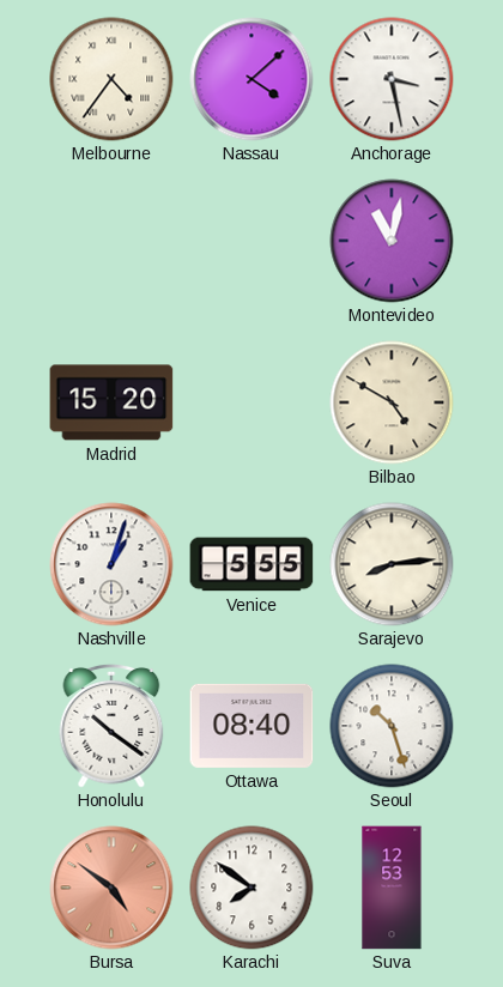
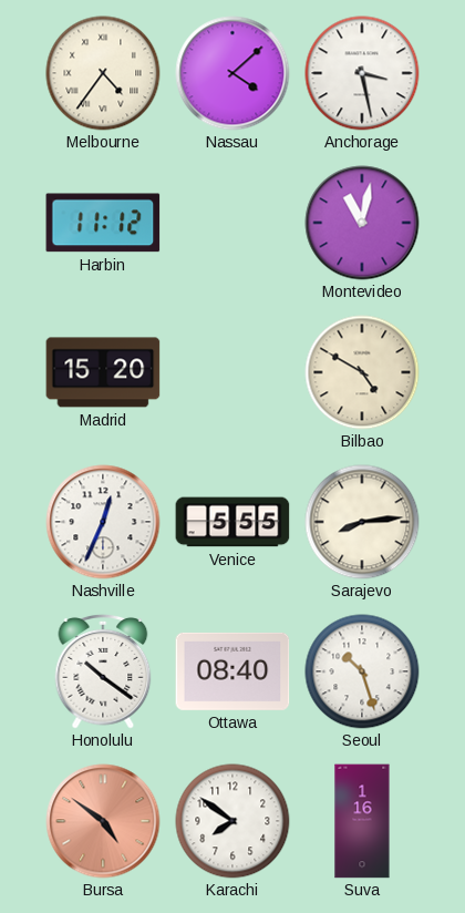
Harbin: none -> 11:12 (103, 223)
Nashville: 1:03 -> 12:34 (103, 522)
Suva: 12:53 -> 1:16 (362, 821)
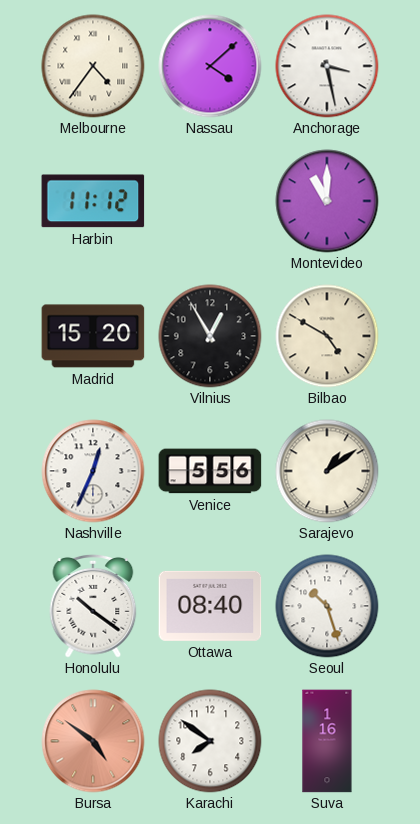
Montevideo: 11:02 -> 11:00 (327, 201)
Vilnius: none -> 12:55 (210, 336)
Venice: 5:55 -> 5:56 (210, 471)
Sarajevo: 8:14 -> 1:09 (327, 471)
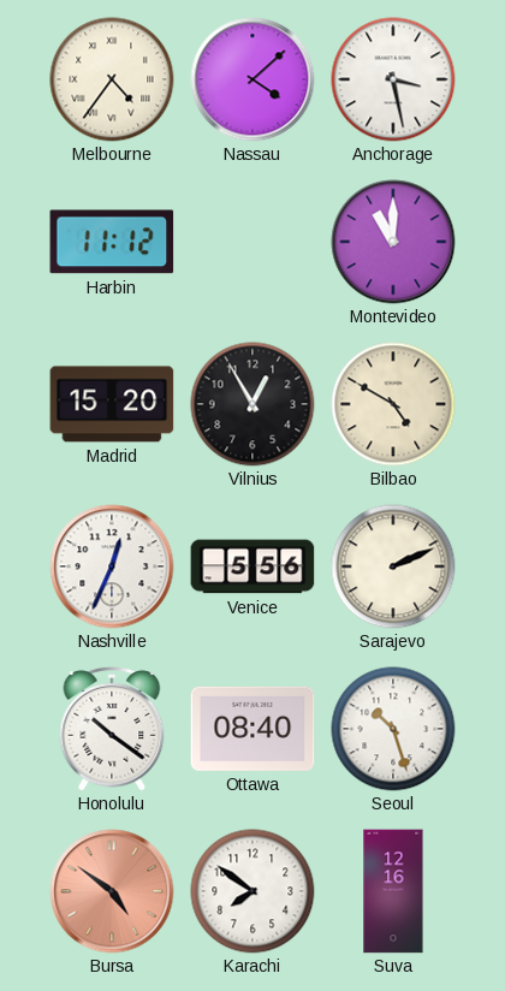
Sarajevo: 1:09 -> 2:11 (393, 566)
Suva: 1:16 -> 12:16 (393, 891)
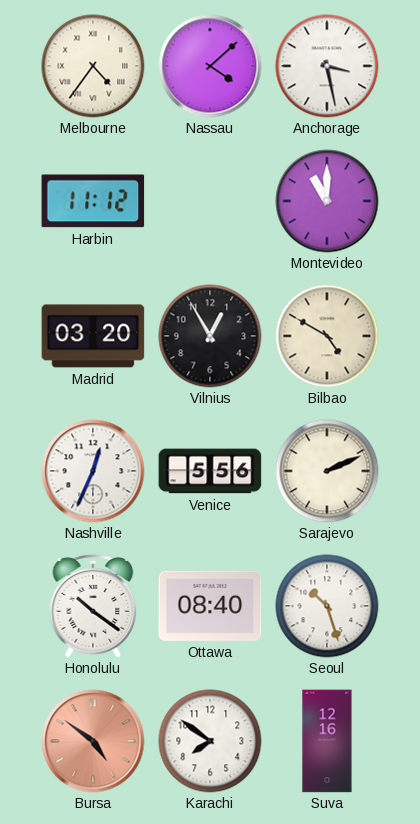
Madrid: 15:20 -> 03:20 (93, 336)
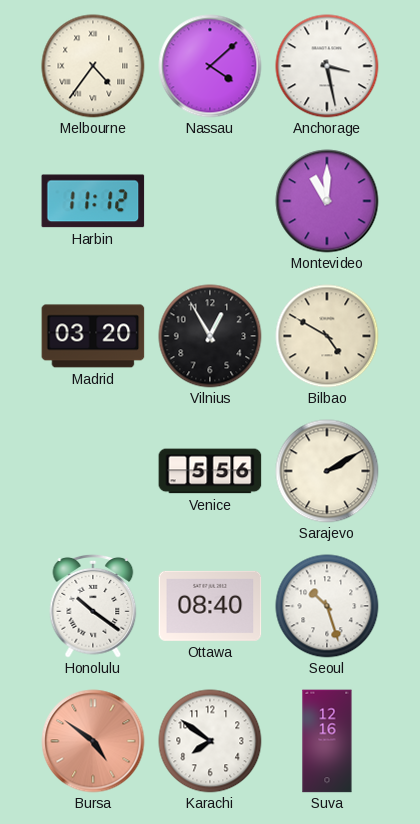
Nashville: 12:34 -> none (93, 471)
Sarajevo: 2:11 -> 2:10 (327, 471)
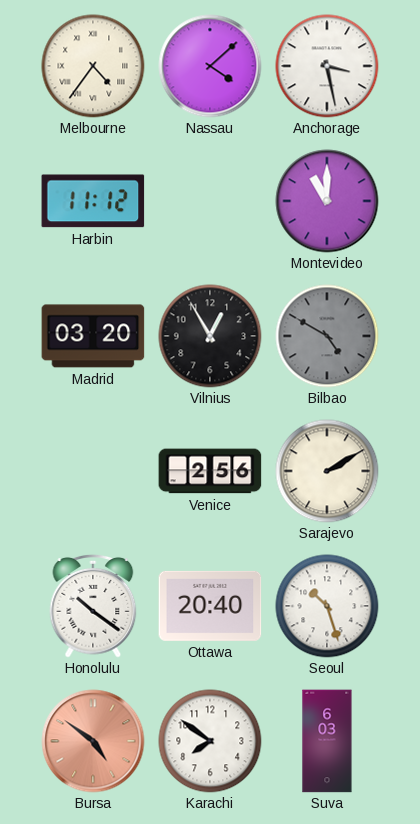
Bilbao dial: cream -> grey (327, 336)
Venice: 5:56 -> 2:56 (210, 471)
Ottawa: 08:40 -> 20:40 (210, 606)
Suva: 12:16 -> 6:03 (327, 741)
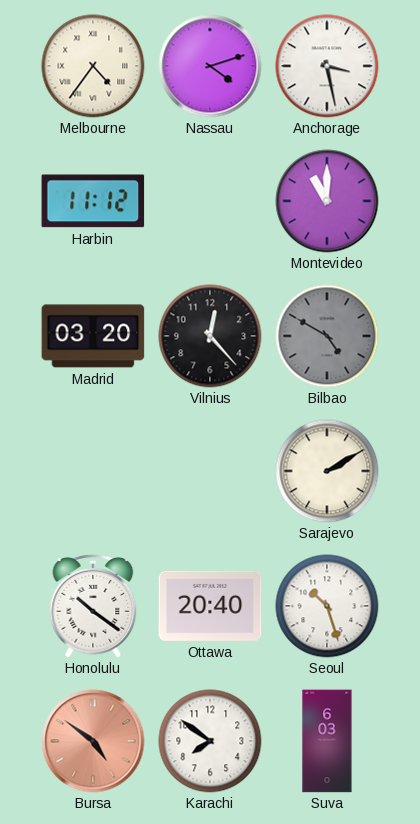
Nassau: 4:08 -> 4:12 (210, 66)
Vilnius: 12:55 -> 12:23 (210, 336)
Venice: 2:56 -> none (210, 471)
